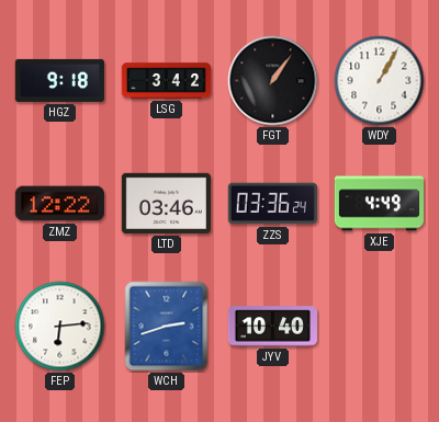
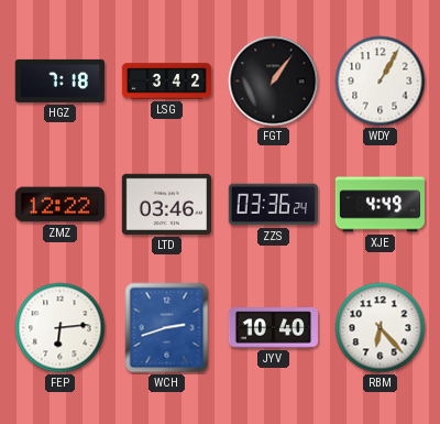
HGZ: 9:18 -> 7:18 (59, 80)
RBM: none -> 6:23 (381, 328)
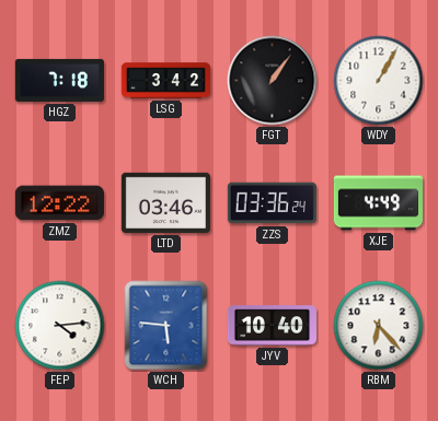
FEP: 6:14 -> 4:14 (60, 326)
WCH: 2:42 -> 5:46 (166, 326)
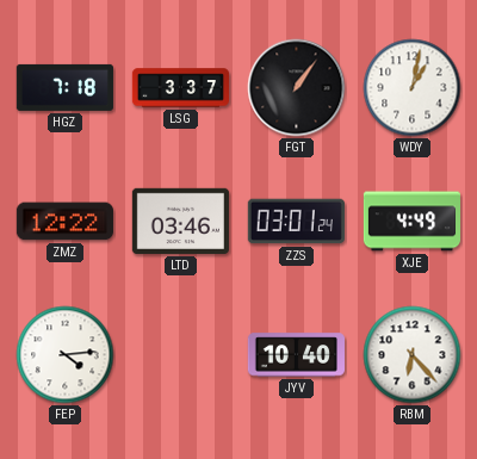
LSG: 3:42 -> 3:37 (180, 88)
WDY: 1:05 -> 1:02 (413, 88)
ZZS: 03:36 -> 03:01 (296, 222)
WCH: 5:46 -> none (166, 326)
